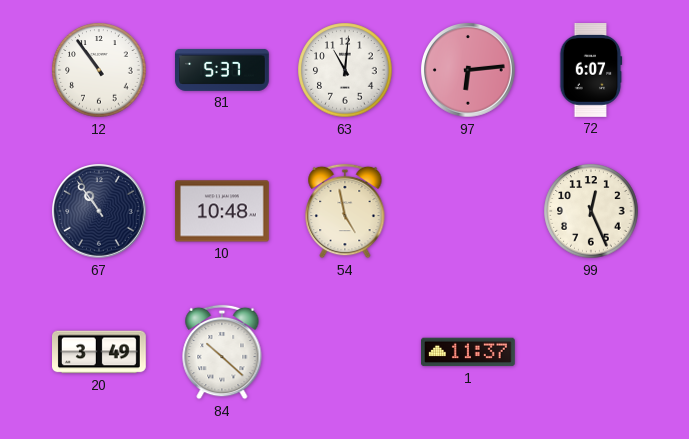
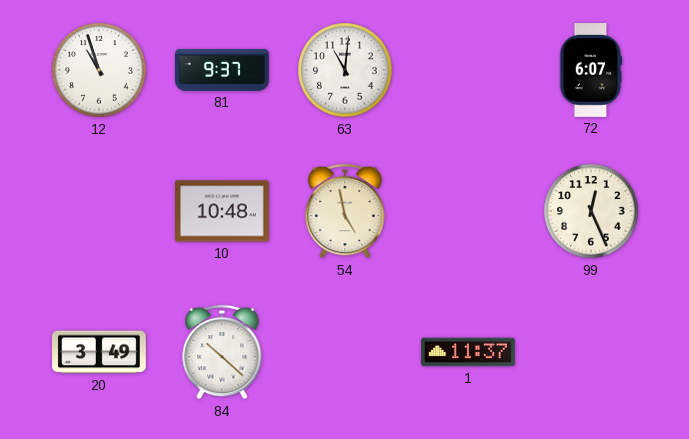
12: 10:54 -> 10:57 (99, 70)
81: 5:37 -> 9:37 (223, 70)
97: 6:14 -> none (469, 71)
67: 10:54 -> none (100, 212)
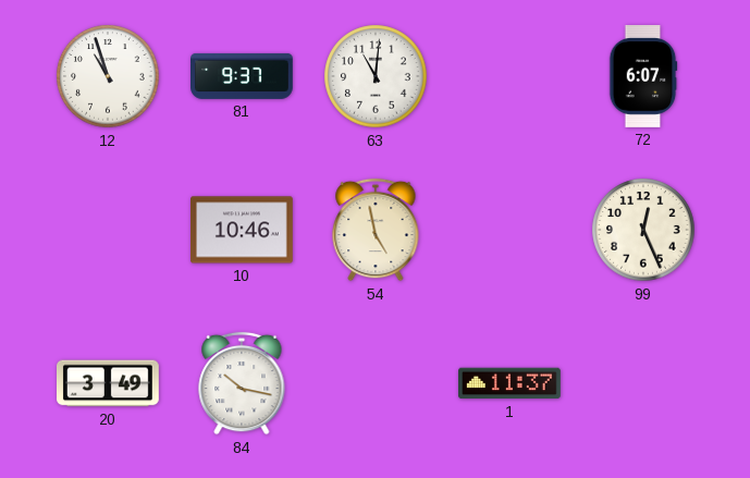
10: 10:48 -> 10:46 (243, 230)
84: 10:22 -> 10:17 (242, 383)
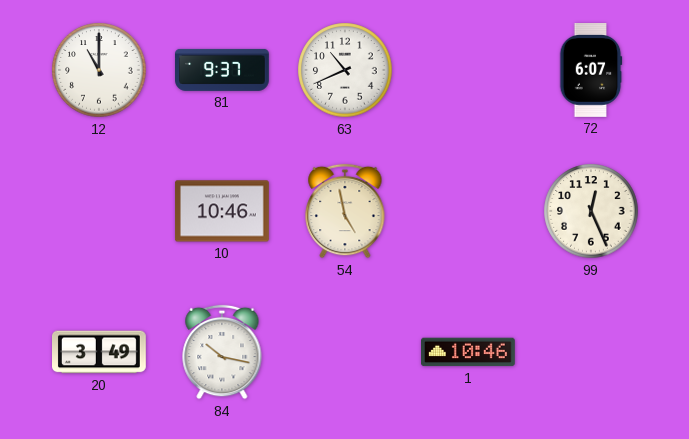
12: 10:57 -> 11:00 (99, 70)
63: 11:01 -> 10:41 (345, 70)
1: 11:37 -> 10:46 (469, 352)
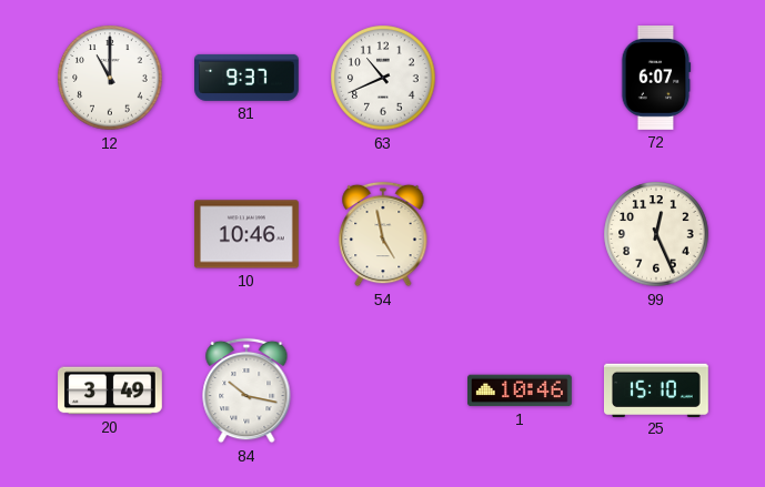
25: none -> 15:10 (657, 389)
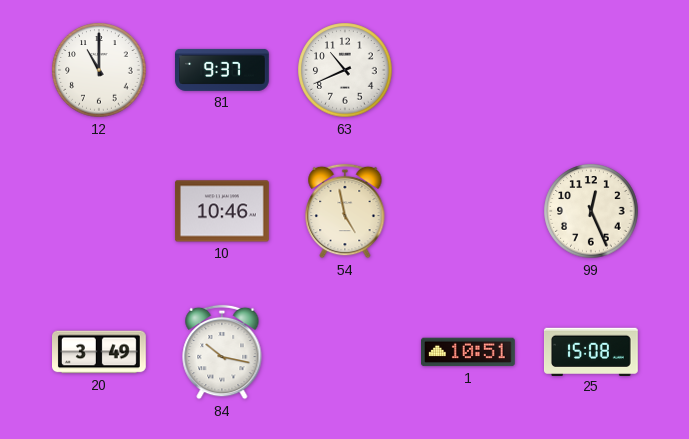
72: 6:07 -> none (656, 79)
1: 10:46 -> 10:51 (469, 352)
25: 15:10 -> 15:08 (592, 351)
